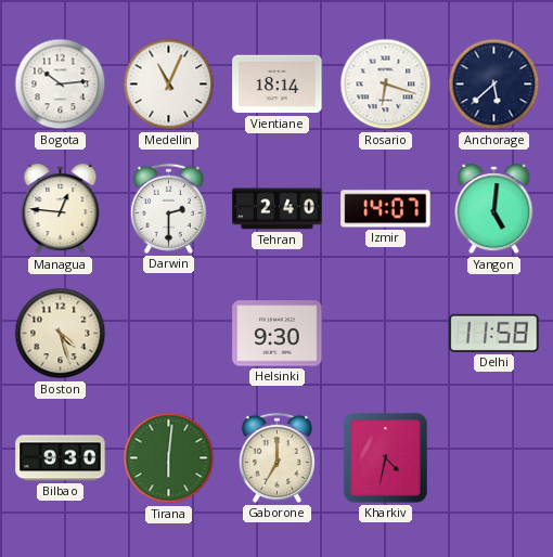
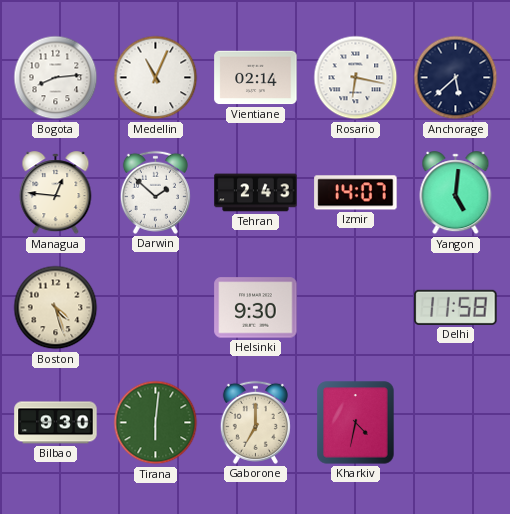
Bogota: 10:14 -> 8:14 (56, 78)
Vientiane: 18:14 -> 02:14 (256, 78)
Rosario: 6:18 -> 6:17 (356, 78)
Darwin: 2:30 -> 1:52 (155, 192)
Tehran: 2:40 -> 2:43 (256, 193)
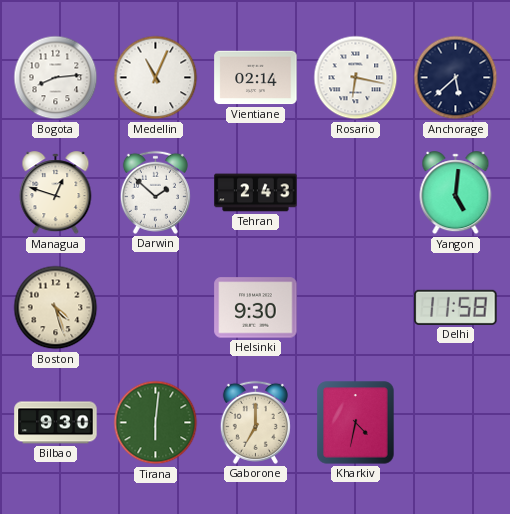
Managua: 12:46 -> 12:48 (56, 193)
Izmir: 14:07 -> none (356, 193)
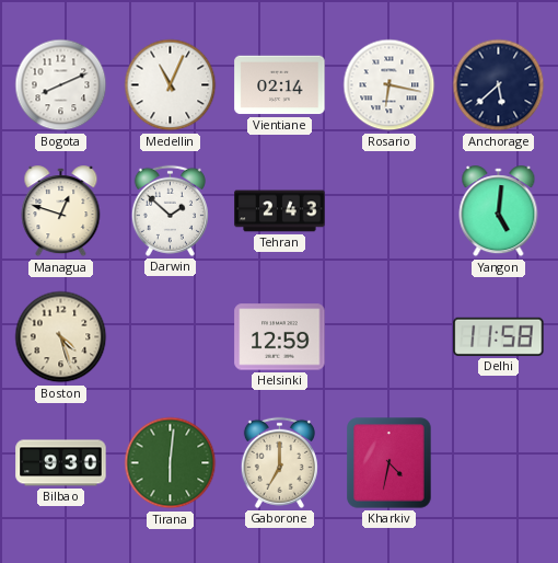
Bogota: 8:14 -> 8:11 (61, 85)
Helsinki: 9:30 -> 12:59 (280, 337)
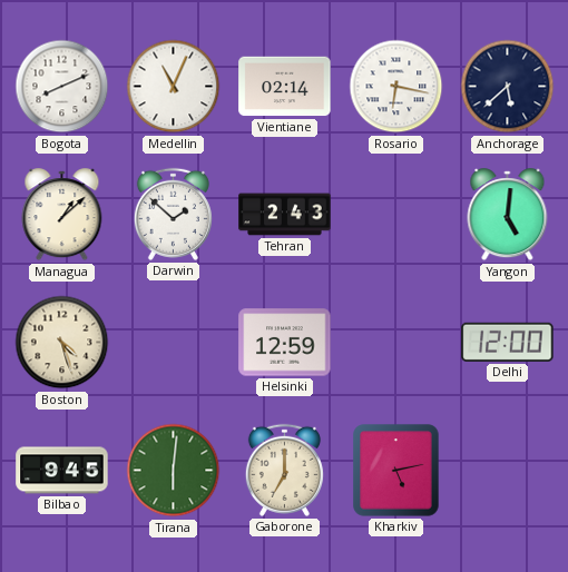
Managua: 12:48 -> 1:08 (62, 215)
Delhi: 11:58 -> 12:00 (508, 342)
Bilbao: 9:30 -> 9:45 (62, 471)
Kharkiv: 4:32 -> 5:13 (396, 471)
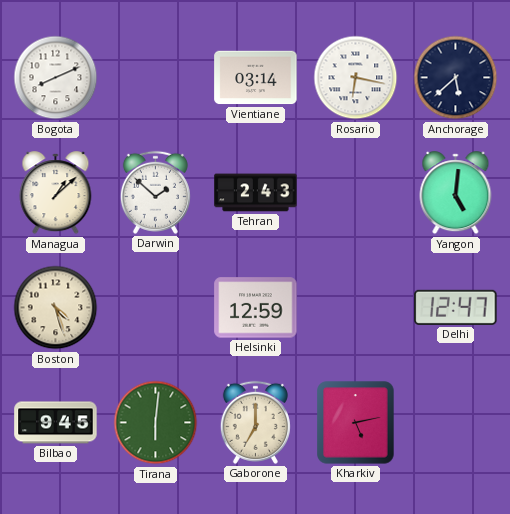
Medellin: 11:04 -> none (174, 87)
Vientiane: 02:14 -> 03:14 (256, 78)
Delhi: 12:00 -> 12:47 (456, 307)
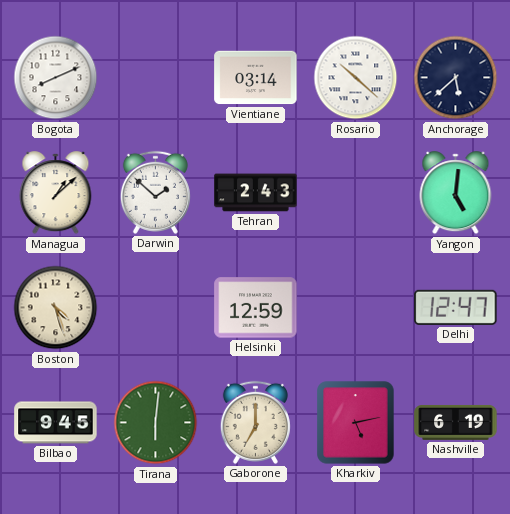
Rosario: 6:17 -> 10:22 (356, 78)
Nashville: none -> 6:19 (456, 422)
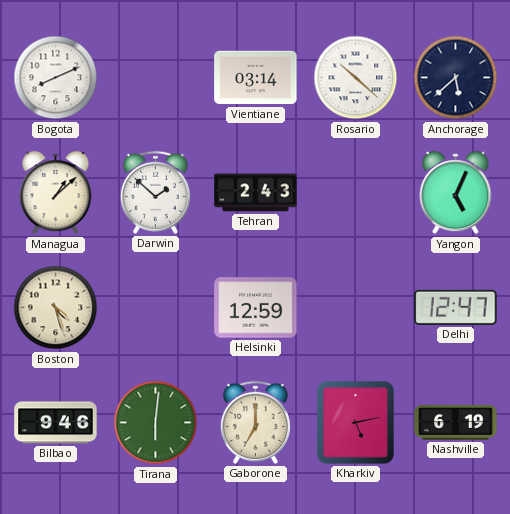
Yangon: 5:01 -> 5:04 (456, 193)
Bilbao: 9:45 -> 9:46 (56, 423)
